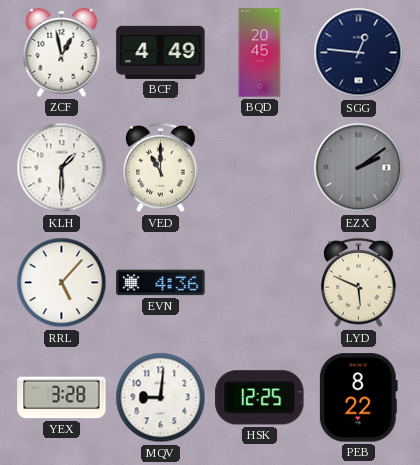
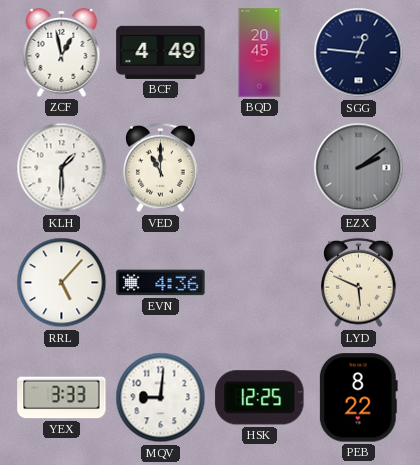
YEX: 3:28 -> 3:33 (62, 398)
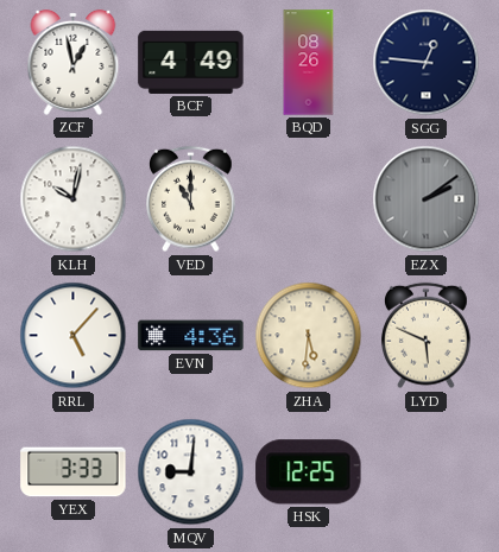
BQD: 20:45 -> 08:26 (309, 63)
KLH: 1:30 -> 10:02 (74, 199)
ZHA: none -> 5:31 (309, 336)
PEB: 8:22 -> none (358, 398)
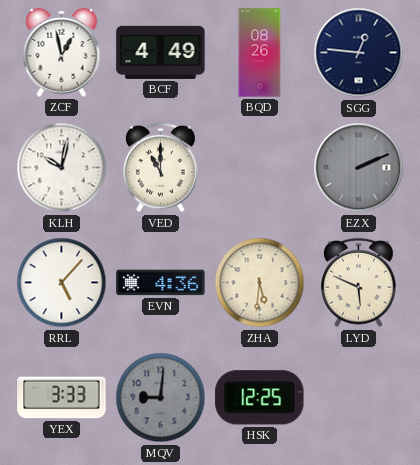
EZX: 2:09 -> 2:11 (359, 168)
MQV dial: white -> grey (161, 398)
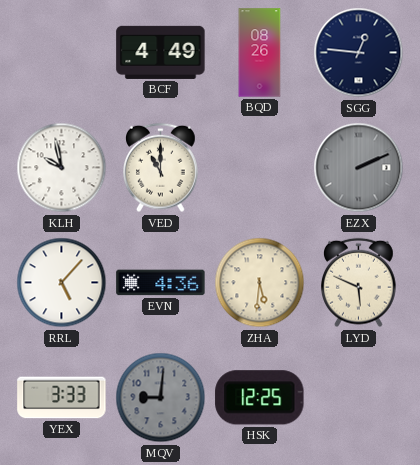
ZCF: 12:58 -> none (62, 52)
KLH: 10:02 -> 9:58 (62, 168)
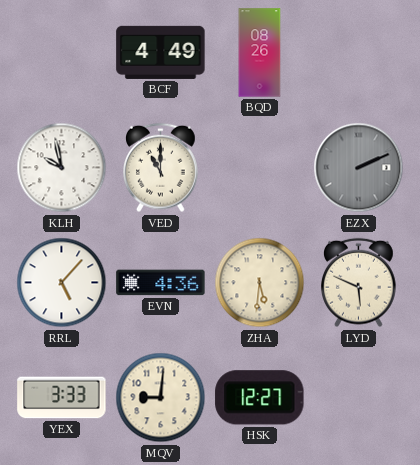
SGG: 12:46 -> none (359, 53)
MQV dial: grey -> cream (161, 398)
HSK: 12:25 -> 12:27 (260, 398)
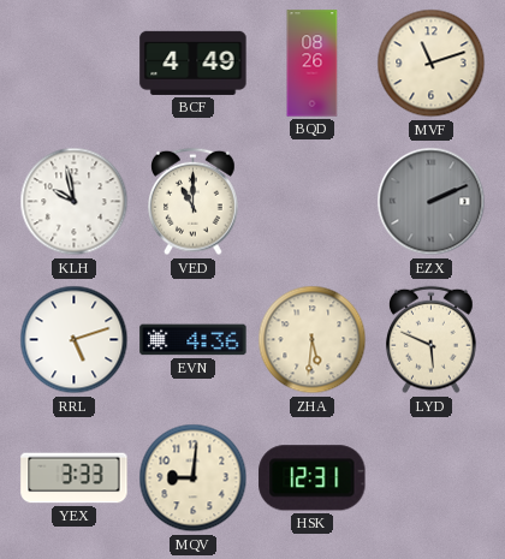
MVF: none -> 11:12 (432, 64)
RRL: 5:07 -> 5:12 (75, 340)
HSK: 12:27 -> 12:31 (313, 478)
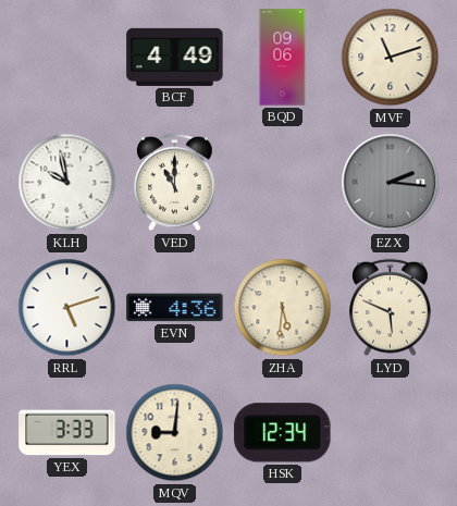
BQD: 08:26 -> 09:06 (283, 58)
EZX: 2:11 -> 2:16 (391, 183)
HSK: 12:31 -> 12:34 (283, 433)
